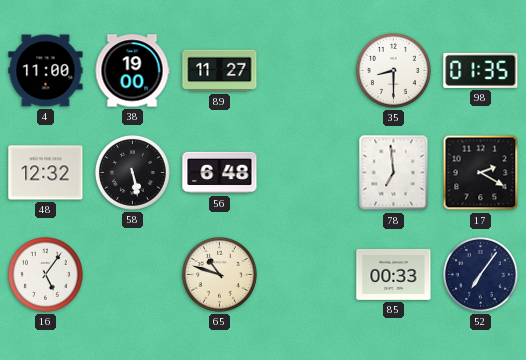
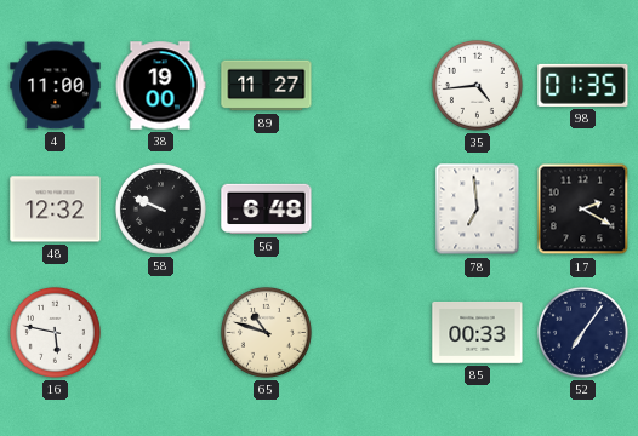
35: 8:30 -> 4:44 (477, 85)
58: 5:28 -> 9:49 (160, 208)
16: 5:06 -> 5:47 (55, 332)
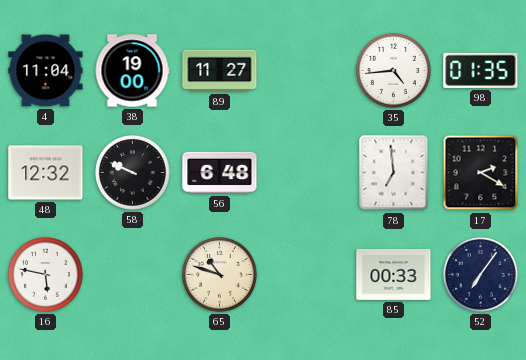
4: 11:00 -> 11:04 (46, 71)
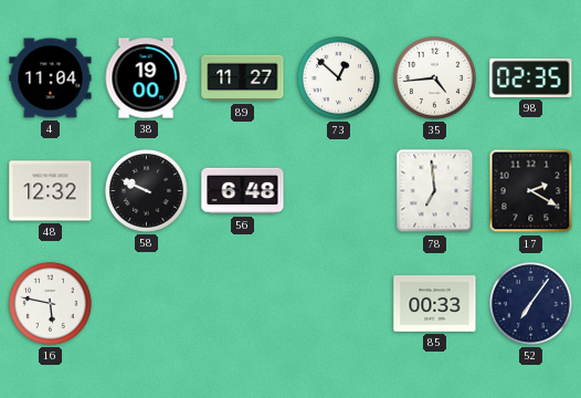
73: none -> 12:52 (338, 77)
98: 01:35 -> 02:35 (531, 77)
65: 10:48 -> none (219, 274)
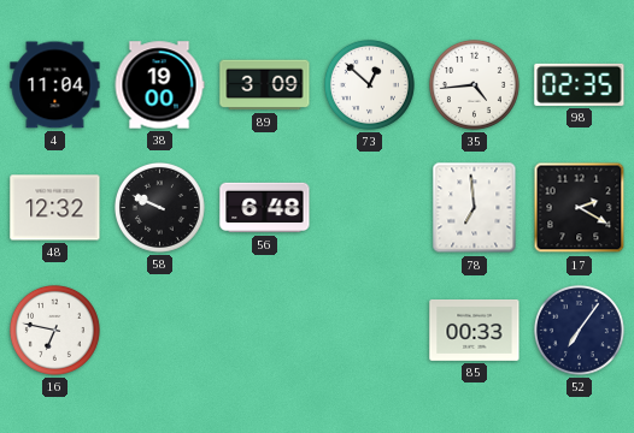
89: 11:27 -> 3:09 (265, 85)
16: 5:47 -> 6:47 (54, 330)
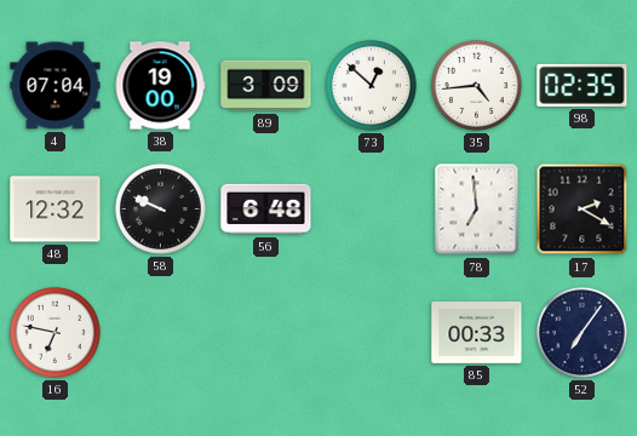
4: 11:04 -> 07:04 (56, 86)
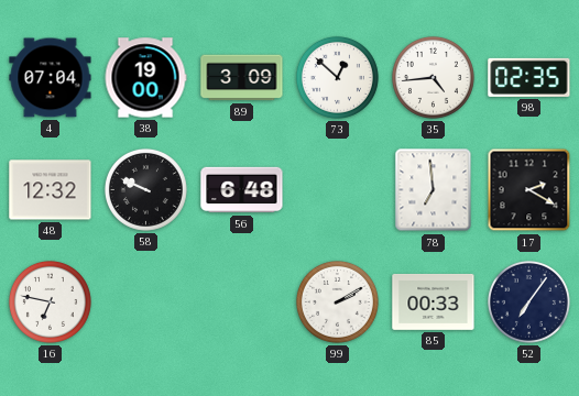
99: none -> 2:10 (337, 301)
